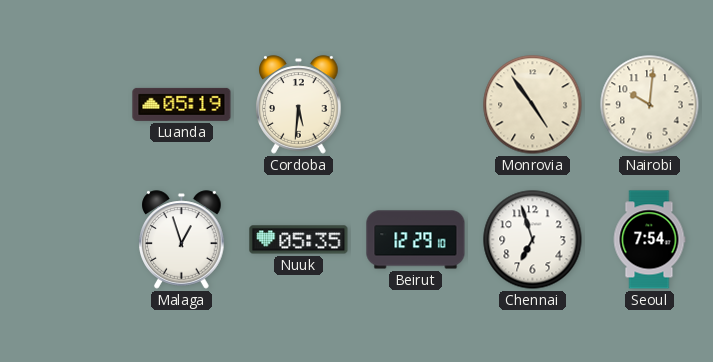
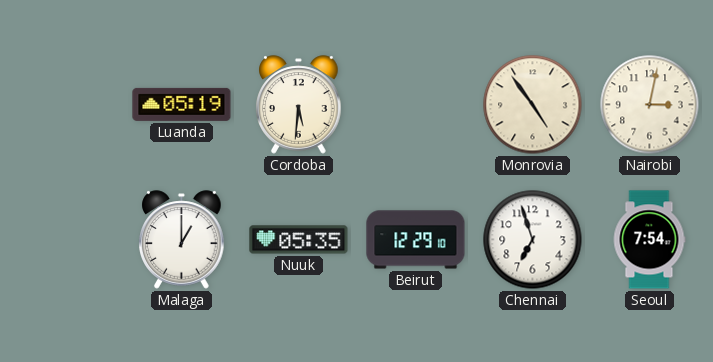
Nairobi: 10:01 -> 3:02 (650, 105)
Malaga: 12:57 -> 1:00 (182, 240)
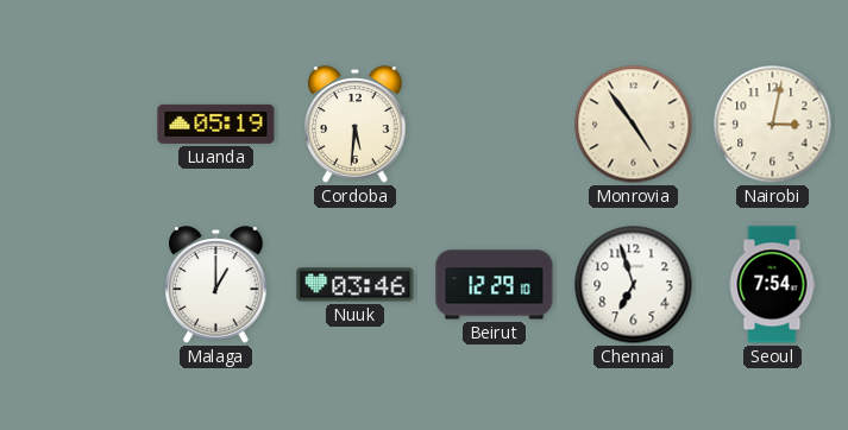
Nuuk: 05:35 -> 03:46 (356, 285)
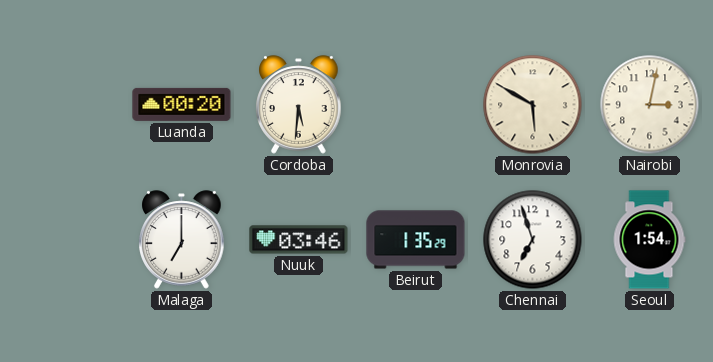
Luanda: 05:19 -> 00:20 (182, 104)
Monrovia: 4:54 -> 5:50 (533, 105)
Malaga: 1:00 -> 7:00 (182, 240)
Beirut: 12:29 -> 1:35 (416, 240)
Seoul: 7:54 -> 1:54 (649, 240)
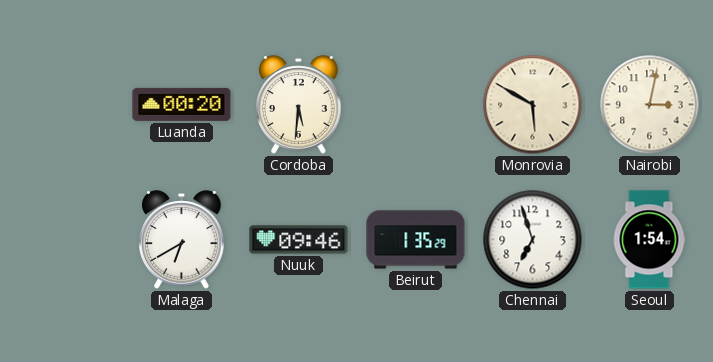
Malaga: 7:00 -> 6:40 (182, 240)
Nuuk: 03:46 -> 09:46 (299, 240)
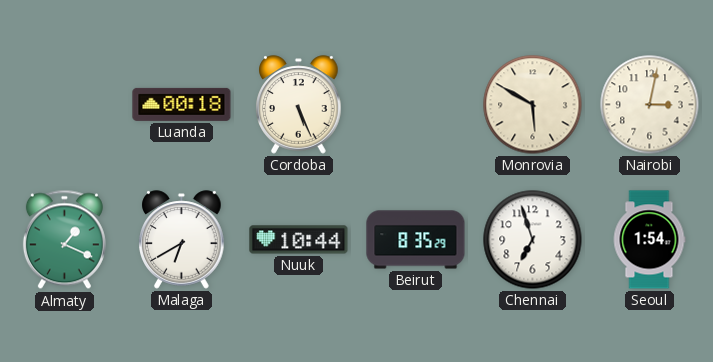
Luanda: 00:20 -> 00:18 (182, 104)
Cordoba: 5:31 -> 5:26 (299, 105)
Almaty: none -> 1:19 (64, 240)
Nuuk: 09:46 -> 10:44 (299, 240)
Beirut: 1:35 -> 8:35 (416, 240)
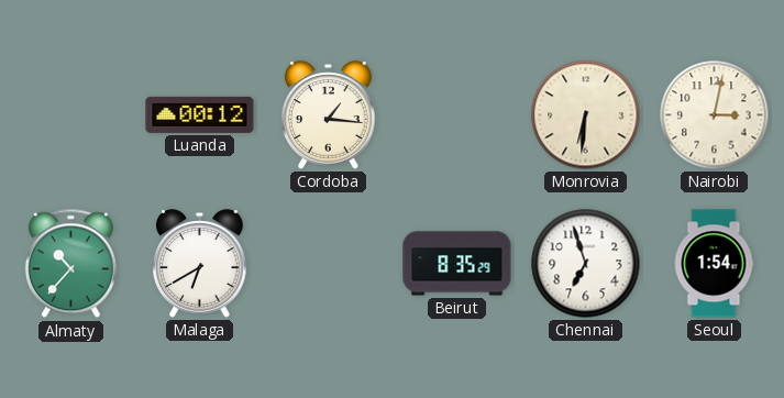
Luanda: 00:18 -> 00:12 (200, 114)
Cordoba: 5:26 -> 1:16 (329, 115)
Monrovia: 5:50 -> 6:31 (586, 115)
Almaty: 1:19 -> 10:37 (70, 264)
Nuuk: 10:44 -> none (299, 240)
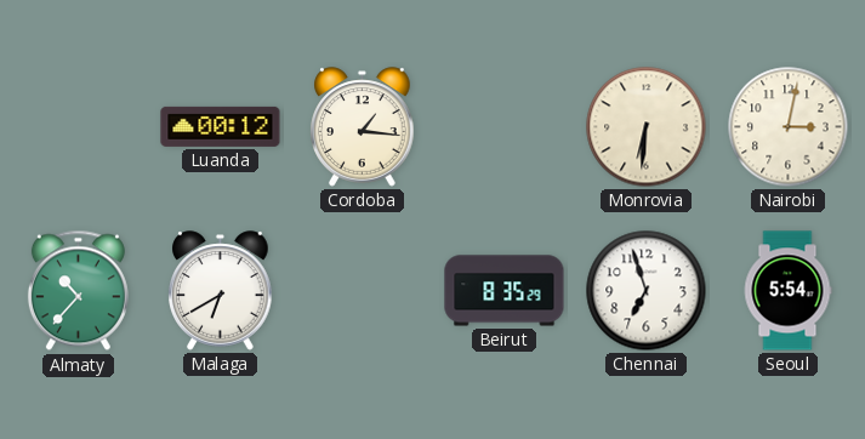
Seoul: 1:54 -> 5:54 (787, 291)
